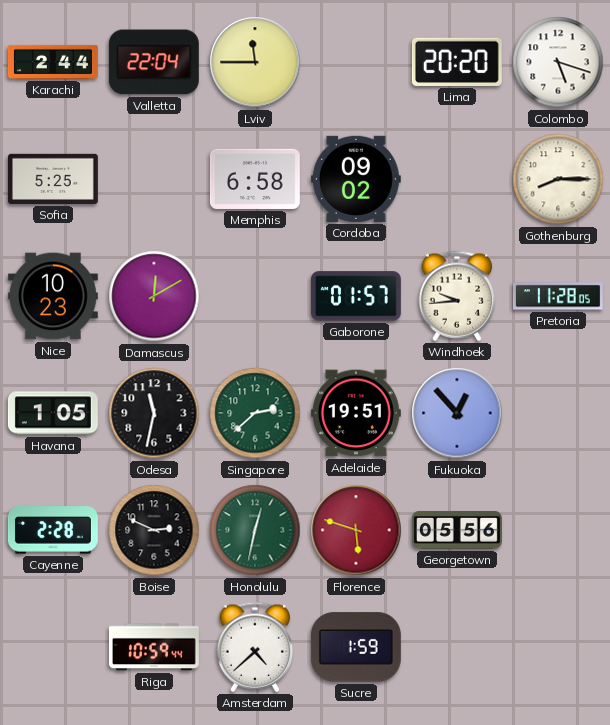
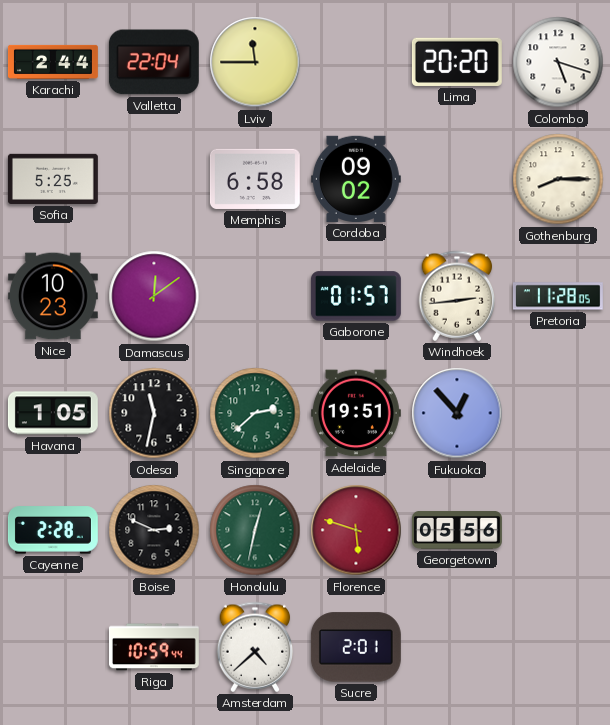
Damascus: 12:10 -> 12:09 (154, 296)
Windhoek: 9:44 -> 2:44 (457, 296)
Sucre: 1:59 -> 2:01 (356, 647)
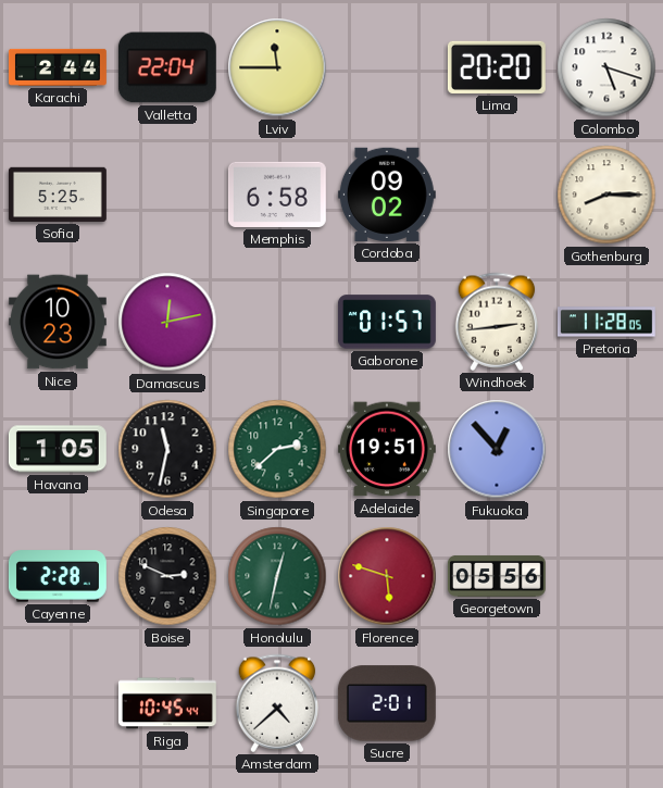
Damascus: 12:09 -> 12:13 (167, 322)
Riga: 10:59 -> 10:45 (167, 703)
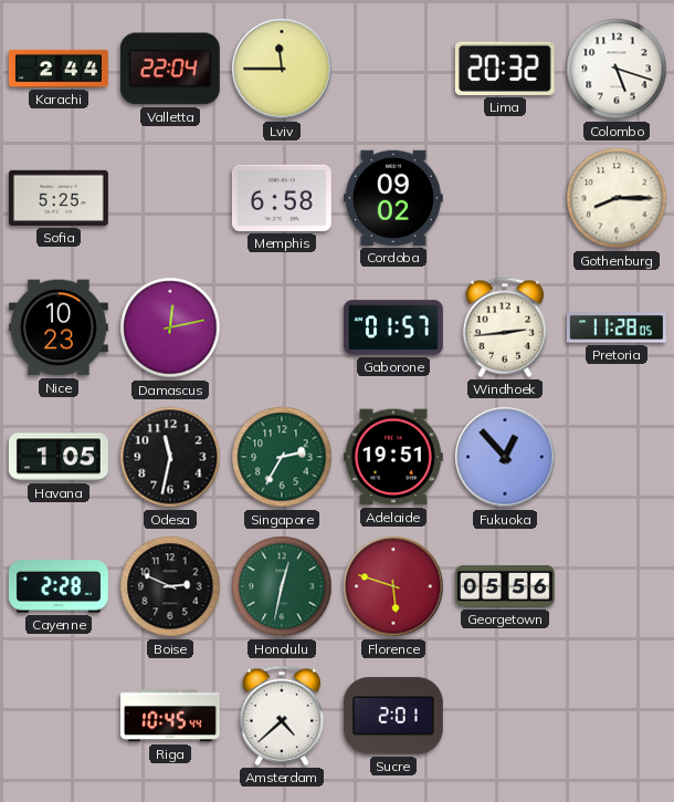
Lima: 20:20 -> 20:32 (505, 69)
Singapore: 2:38 -> 2:35 (282, 457)
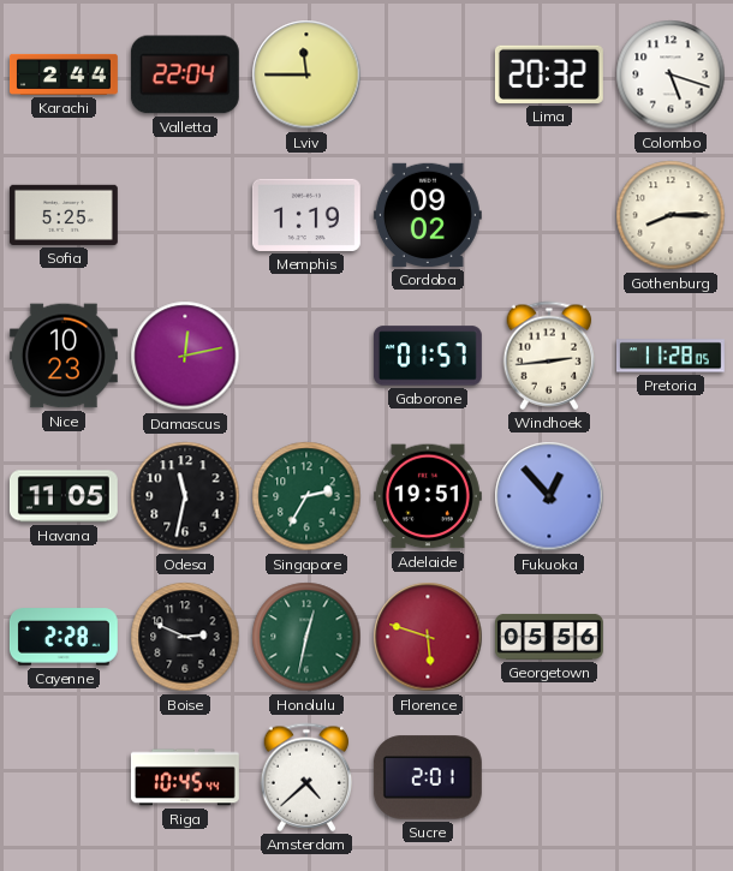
Memphis: 6:58 -> 1:19 (306, 215)
Havana: 1:05 -> 11:05 (64, 496)
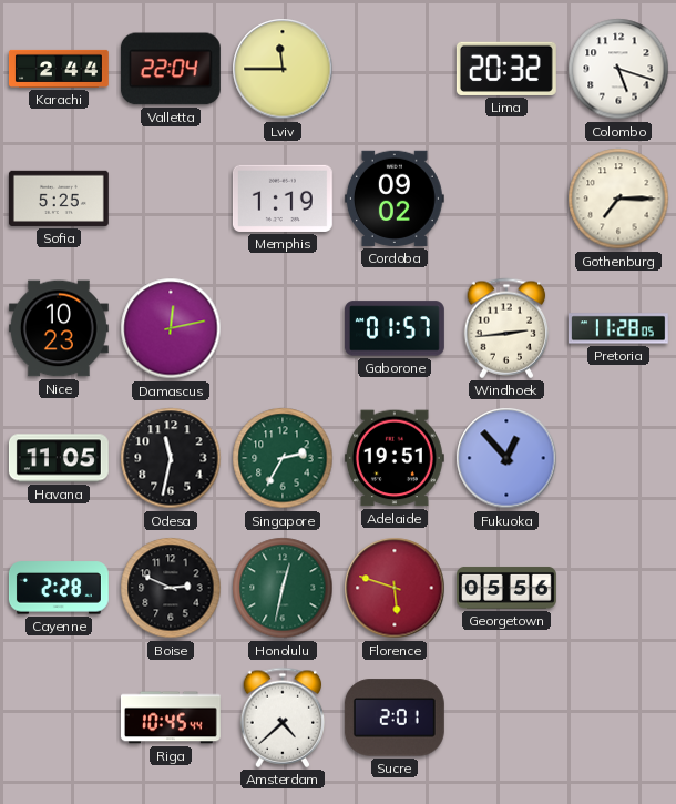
Gothenburg: 8:15 -> 7:15 (618, 199)
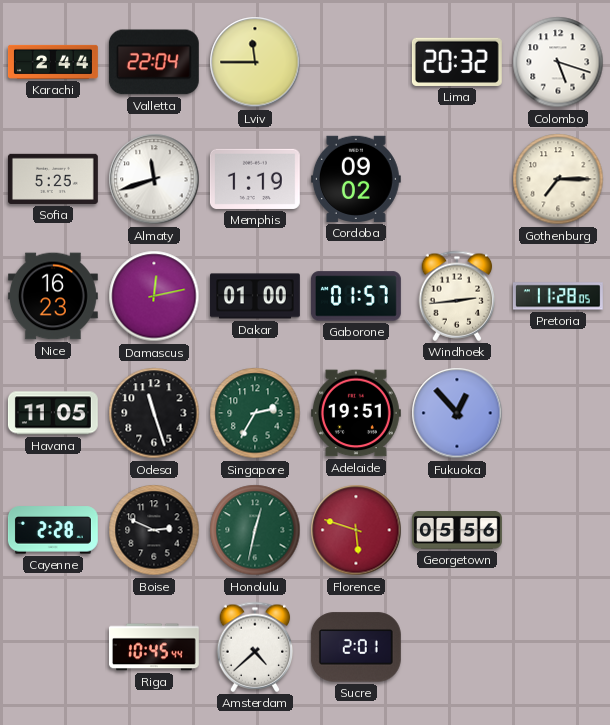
Almaty: none -> 11:42 (154, 179)
Nice: 10:23 -> 16:23 (53, 296)
Dakar: none -> 01:00 (255, 296)
Odesa: 11:32 -> 11:27 (154, 413)
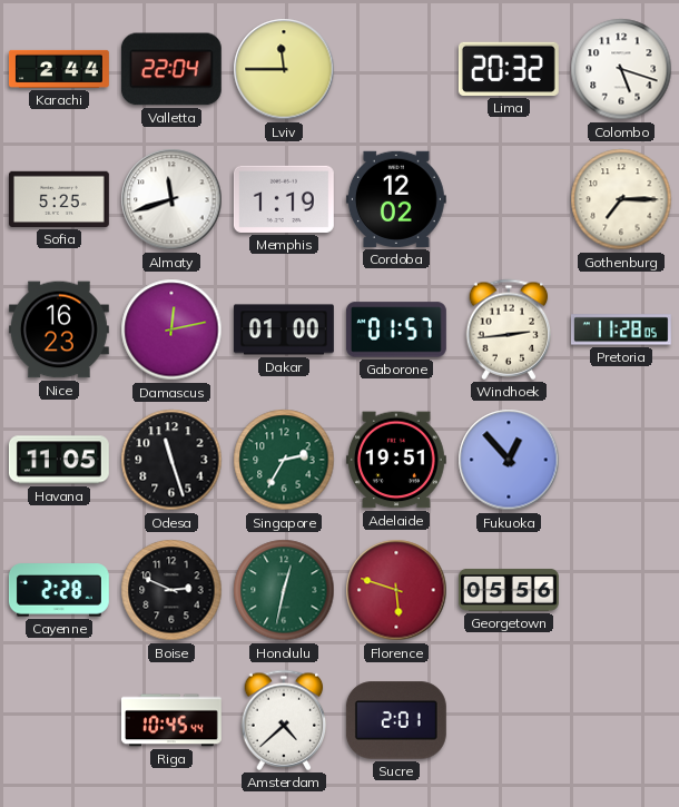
Cordoba: 09:02 -> 12:02 (396, 199)
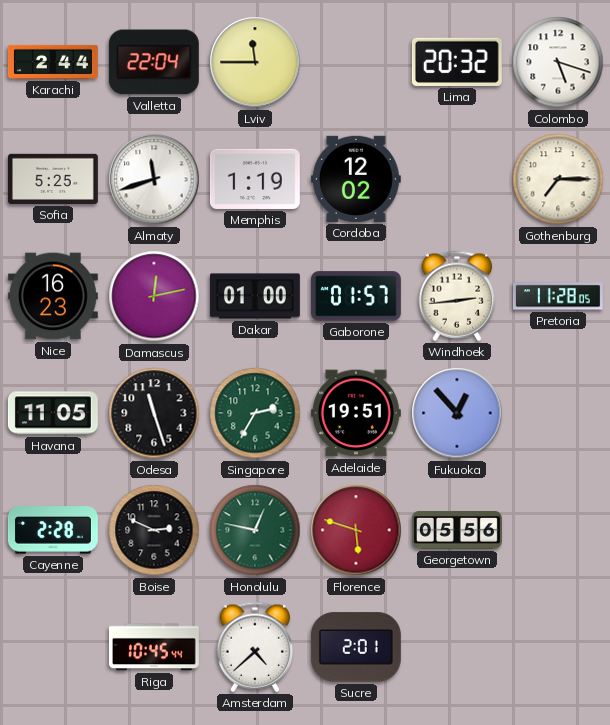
Honolulu: 12:32 -> 12:47 (255, 530)
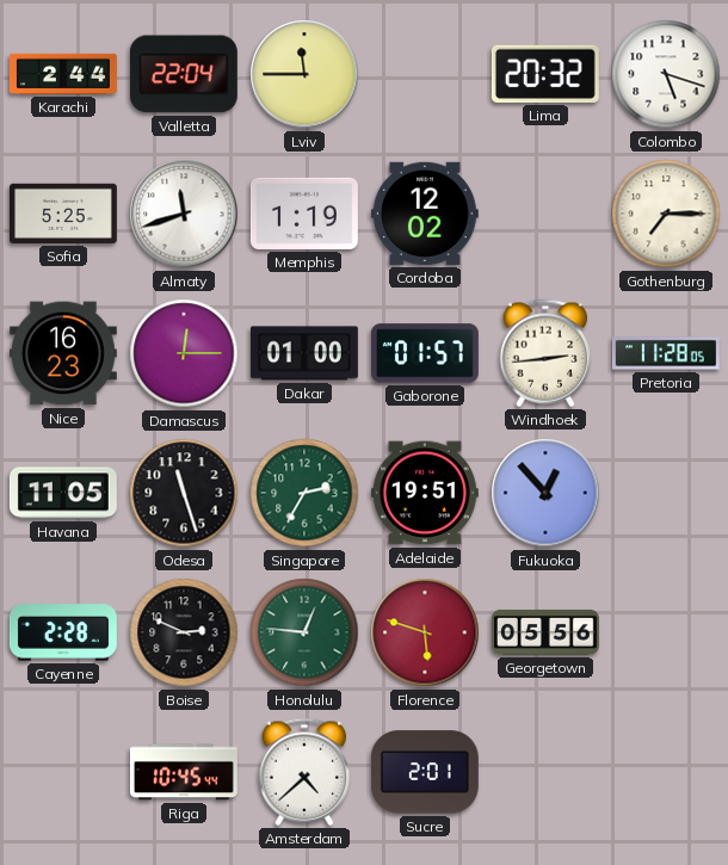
Damascus: 12:13 -> 12:15 (184, 353)
Honolulu: 12:47 -> 12:46 (304, 632)
